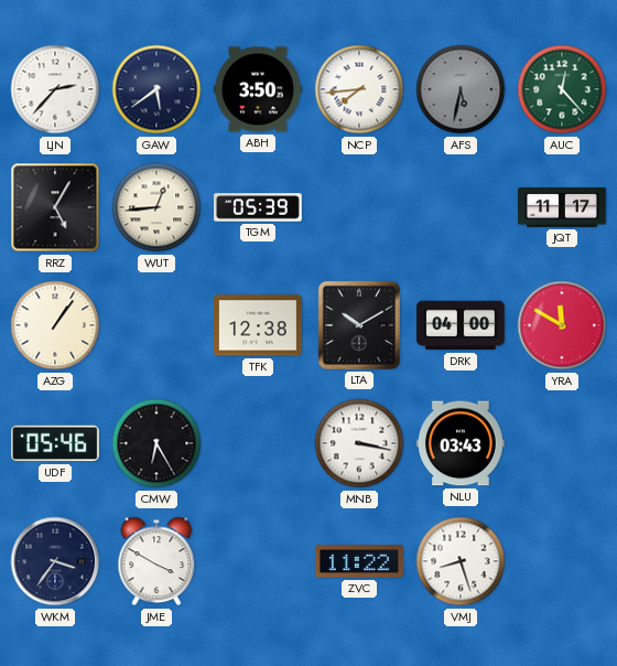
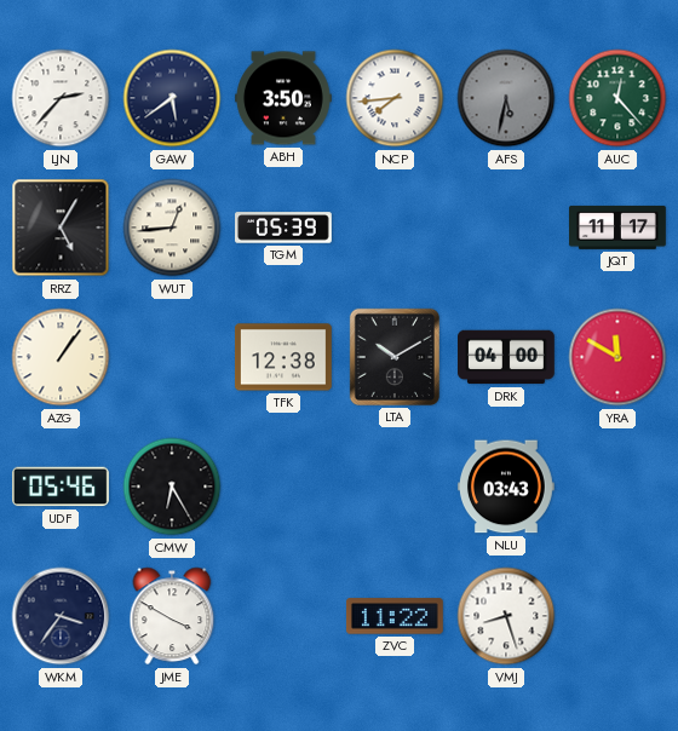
MNB: 3:17 -> none (359, 443)
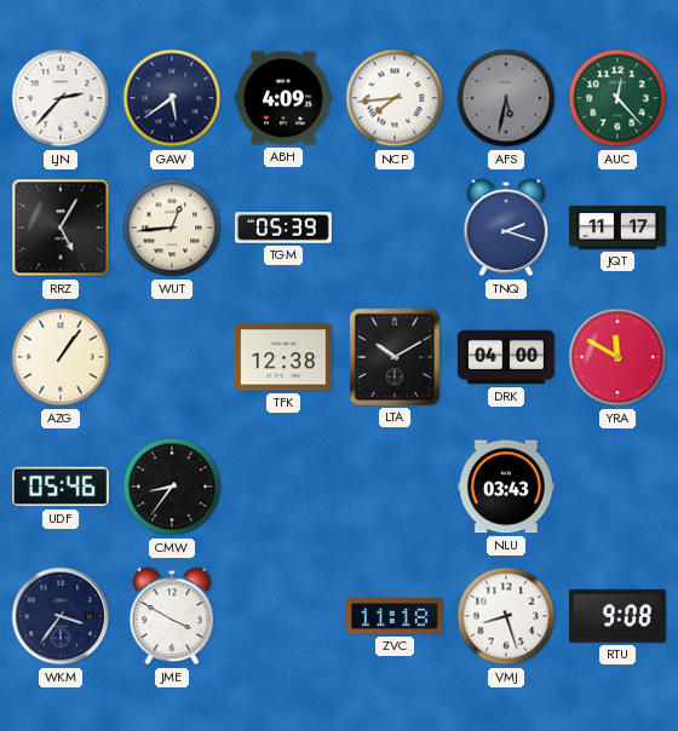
ABH: 3:50 -> 4:09 (285, 98)
TNQ: none -> 2:18 (506, 228)
CMW: 6:25 -> 8:36 (172, 487)
ZVC: 11:22 -> 11:18 (395, 616)
RTU: none -> 9:08 (617, 616)
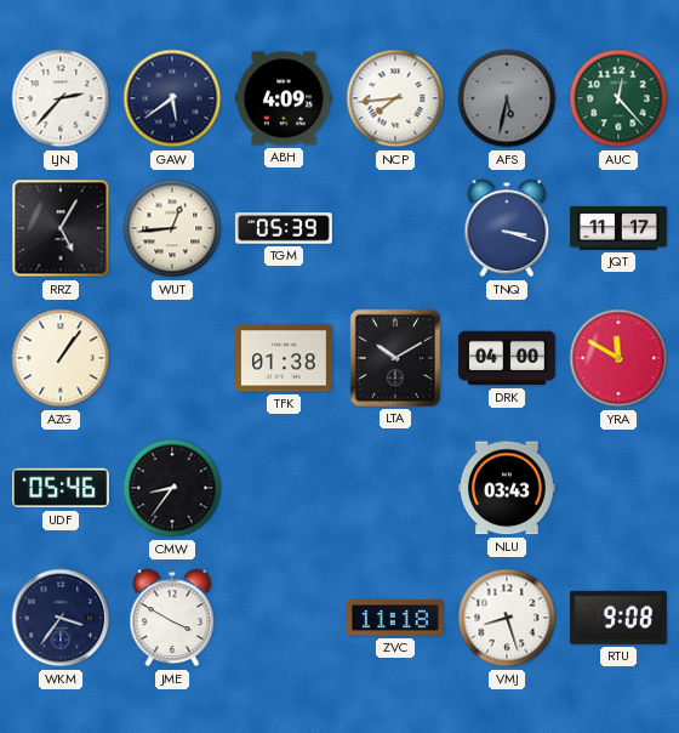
TNQ: 2:18 -> 3:18 (507, 228)
TFK: 12:38 -> 01:38 (285, 358)
